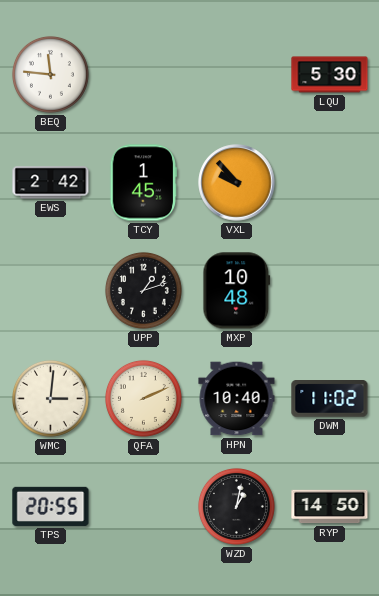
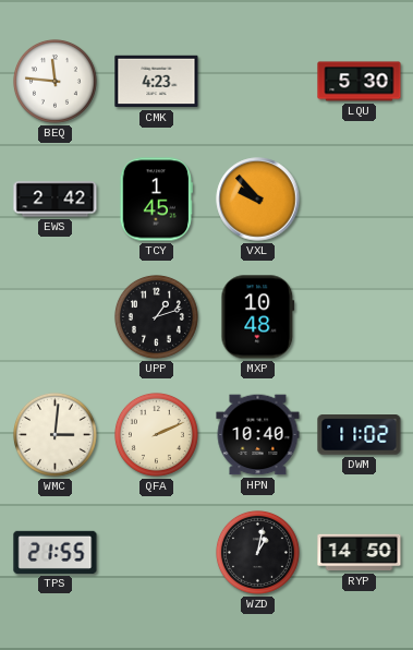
CMK: none -> 4:23 (157, 82)
TPS: 20:55 -> 21:55 (56, 552)
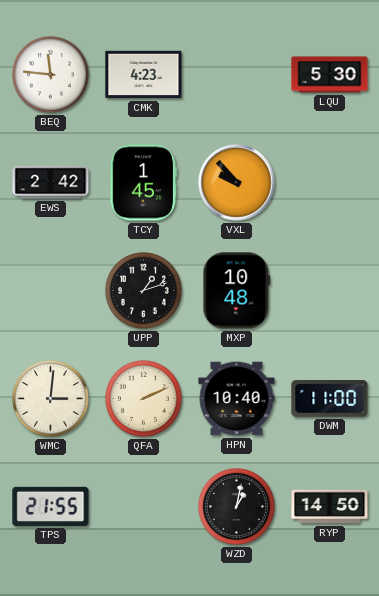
DWM: 11:02 -> 11:00 (330, 399)
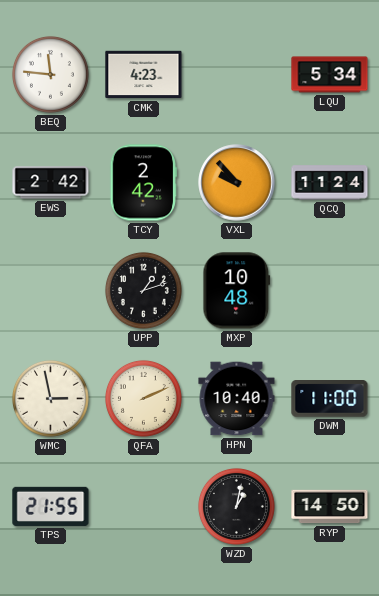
LQU: 5:30 -> 5:34 (330, 75)
TCY: 1:45 -> 2:42 (143, 183)
QCQ: none -> 11:24 (330, 183)
WMC: 3:01 -> 2:58 (50, 398)
